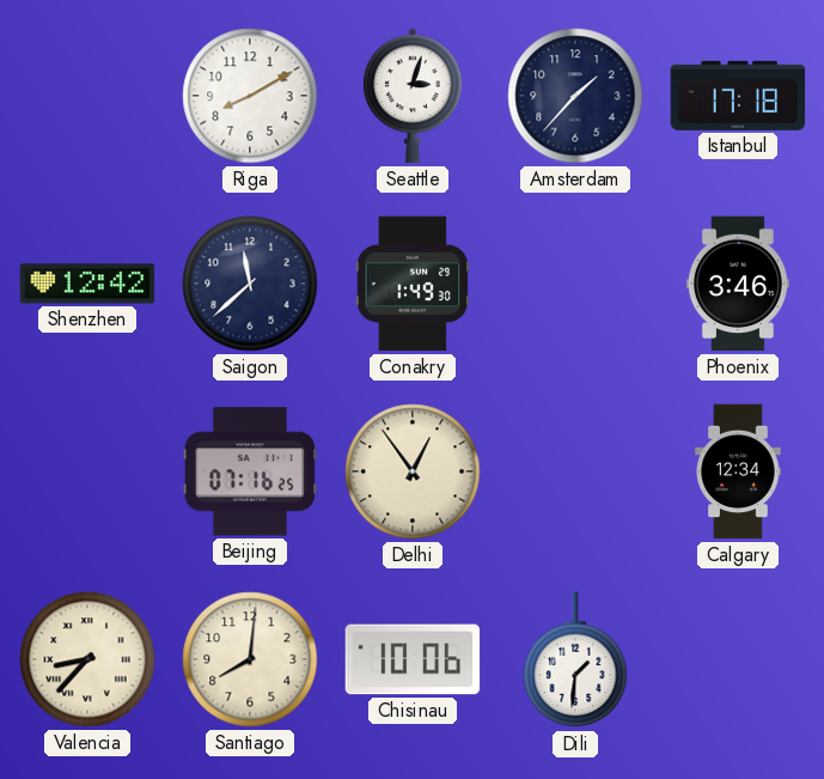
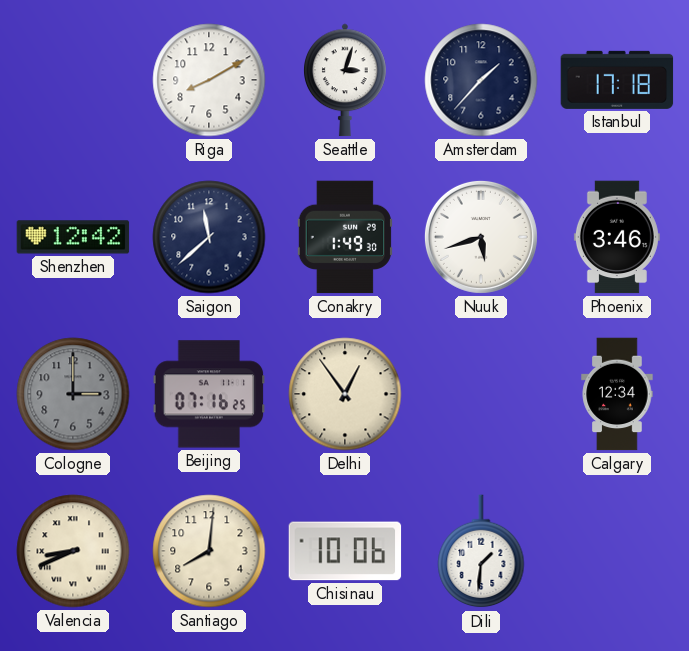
Nuuk: none -> 5:42 (481, 237)
Cologne: none -> 3:00 (73, 394)
Valencia: 8:37 -> 8:41 (73, 551)
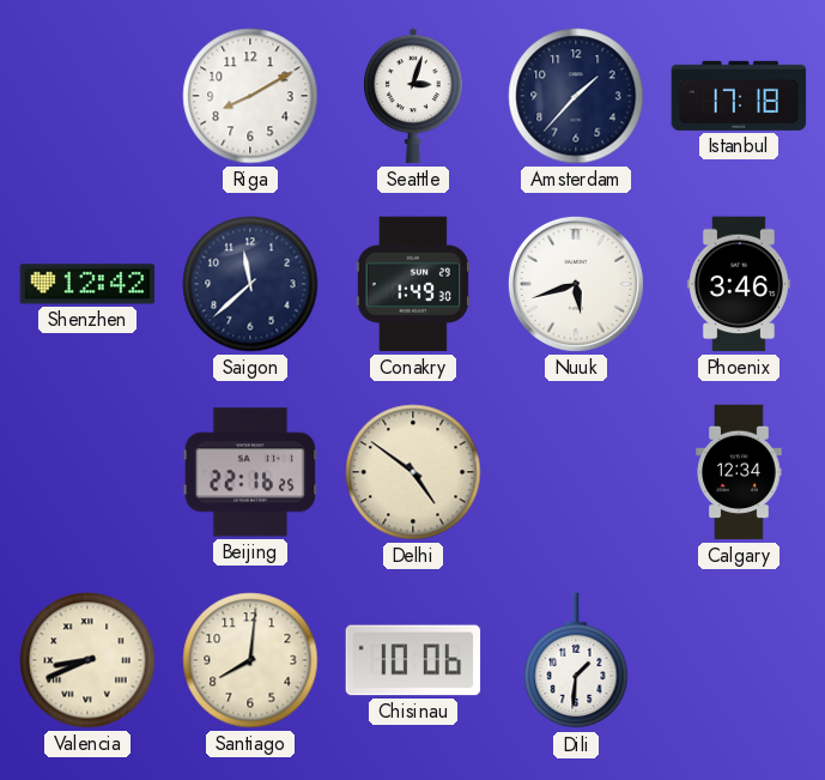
Cologne: 3:00 -> none (73, 394)
Beijing: 07:16 -> 22:16 (250, 472)
Delhi: 12:54 -> 4:51 (413, 472)
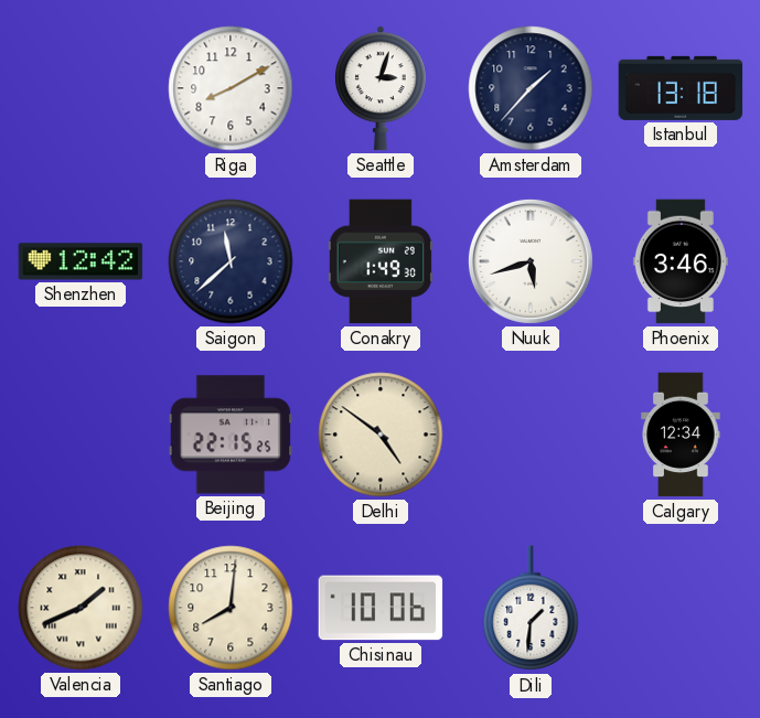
Istanbul: 17:18 -> 13:18 (681, 88)
Beijing: 22:16 -> 22:15 (231, 435)
Valencia: 8:41 -> 1:41 (81, 608)
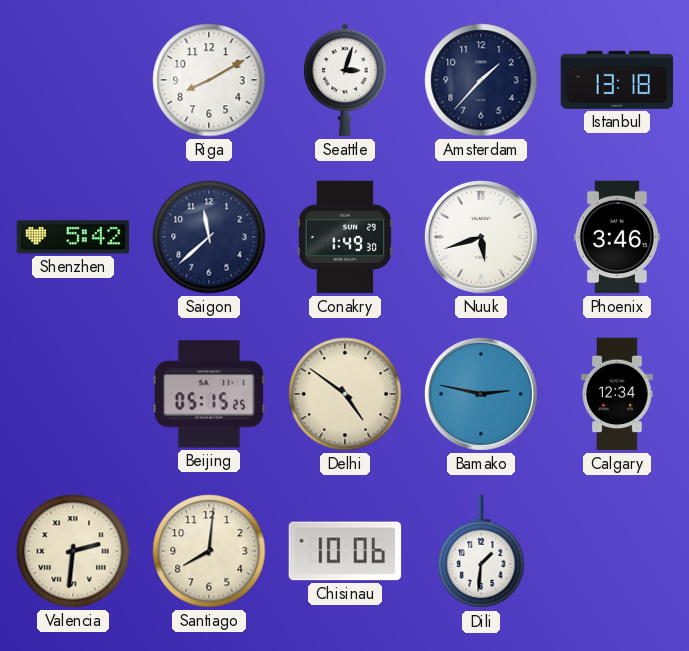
Shenzhen: 12:42 -> 5:42 (73, 237)
Beijing: 22:15 -> 05:15 (209, 394)
Bamako: none -> 2:47 (481, 394)
Valencia: 1:41 -> 2:31 (73, 551)
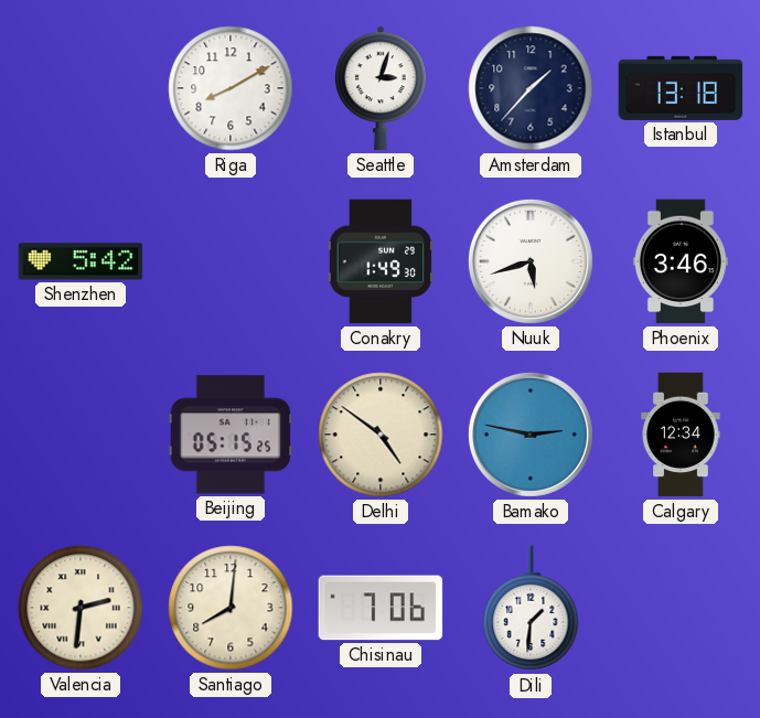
Saigon: 11:38 -> none (209, 237)
Chisinau: 10:06 -> 7:06 (381, 608)
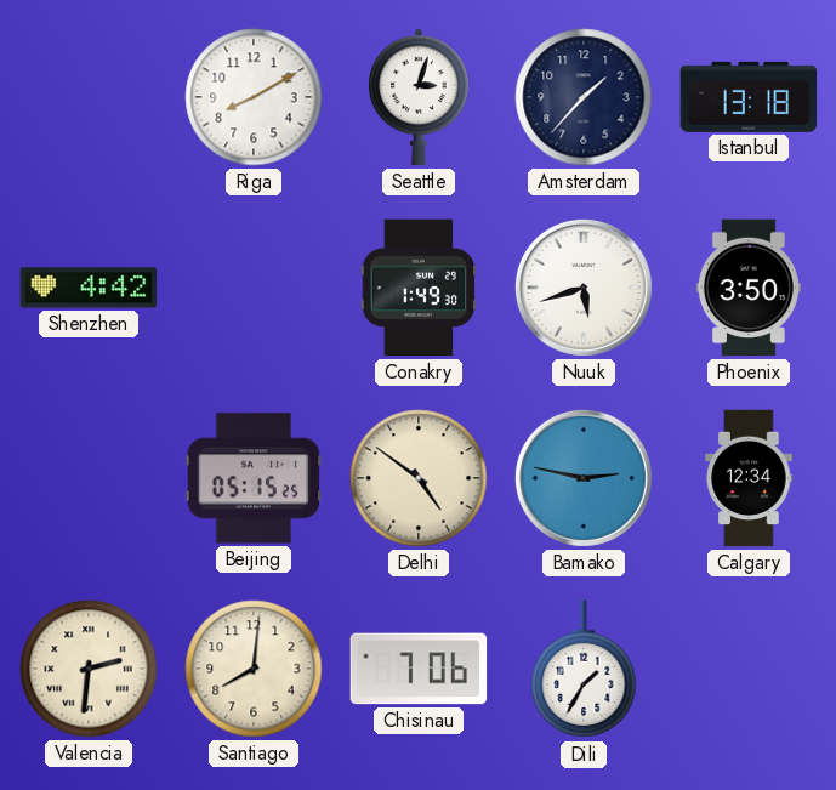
Shenzhen: 5:42 -> 4:42 (89, 288)
Phoenix: 3:46 -> 3:50 (749, 288)
Dili: 1:31 -> 1:35 (584, 670)
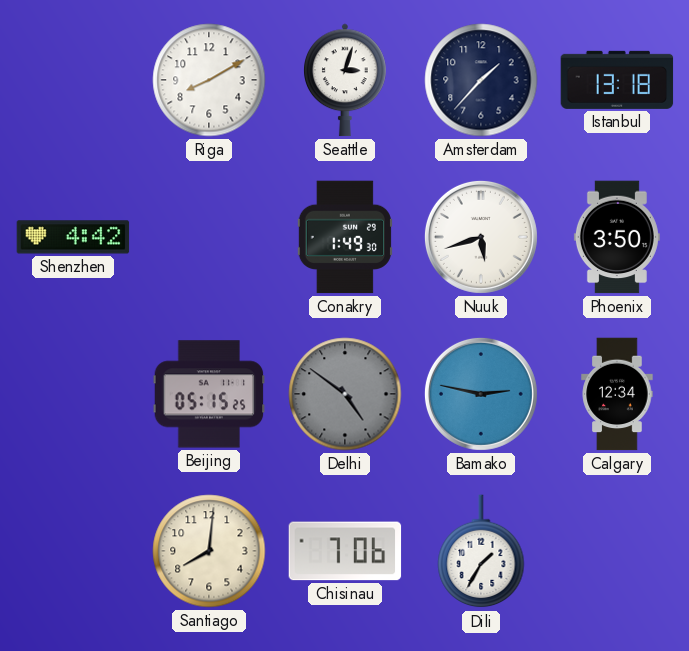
Delhi dial: cream -> grey (345, 394)
Valencia: 2:31 -> none (89, 669)
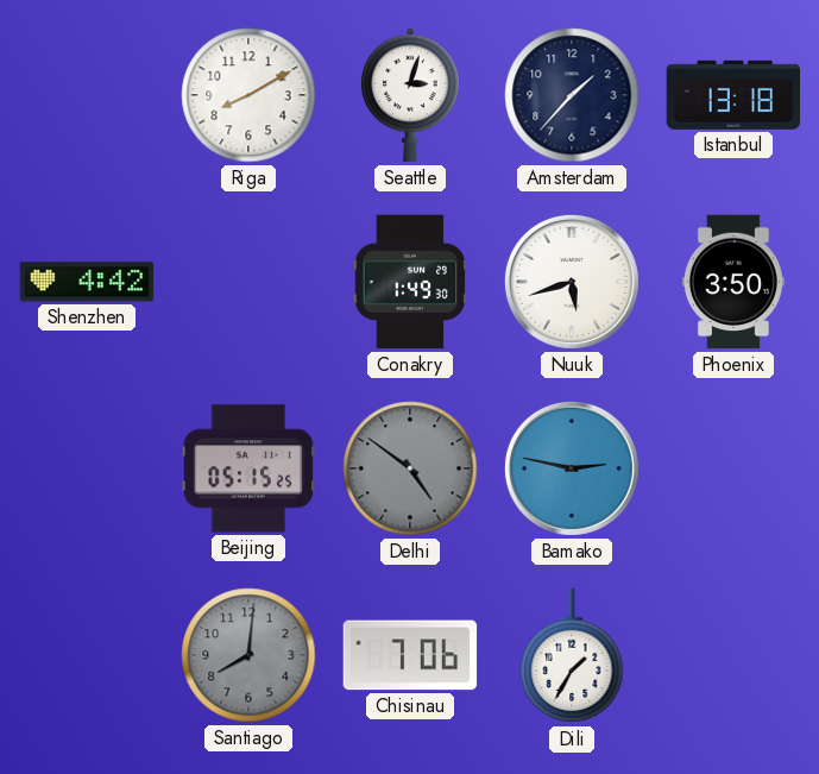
Calgary: 12:34 -> none (617, 394)
Santiago dial: cream -> grey (248, 655)
